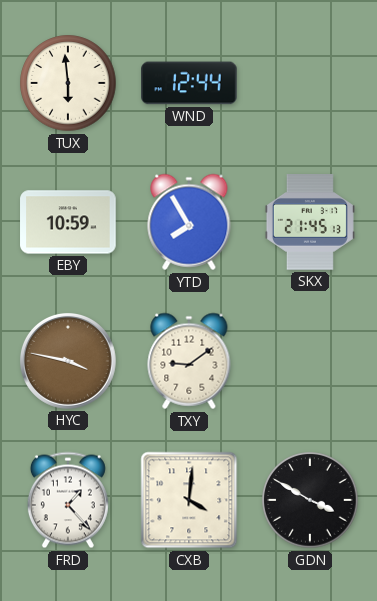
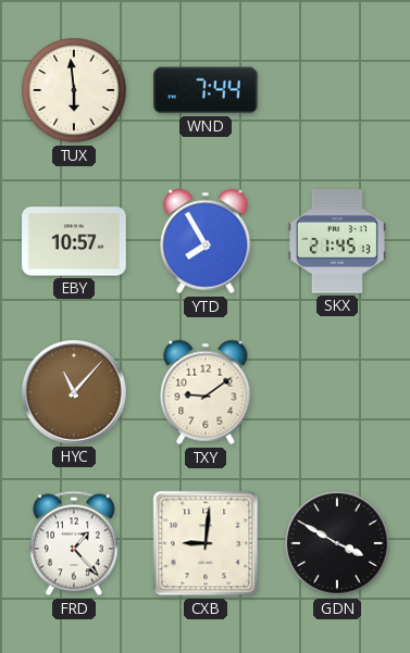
WND: 12:44 -> 7:44 (206, 90)
EBY: 10:59 -> 10:57 (74, 241)
HYC: 3:47 -> 11:07 (74, 392)
CXB: 4:01 -> 9:01 (206, 543)
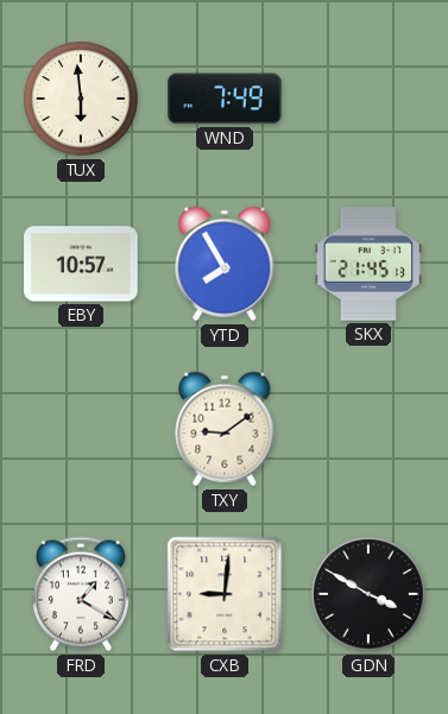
WND: 7:44 -> 7:49 (225, 99)
HYC: 11:07 -> none (74, 392)
FRD: 1:23 -> 1:20 (81, 594)
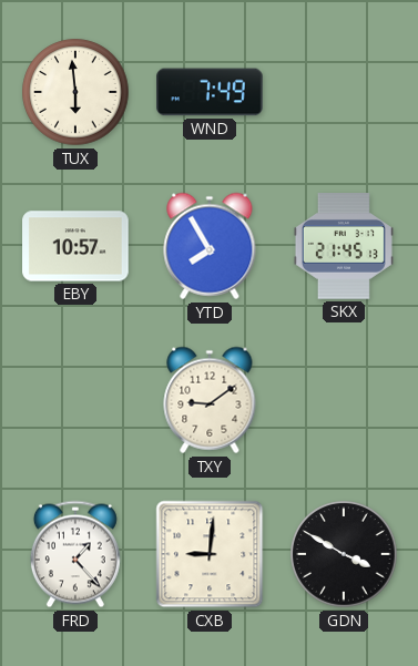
FRD: 1:20 -> 1:23 (75, 554)
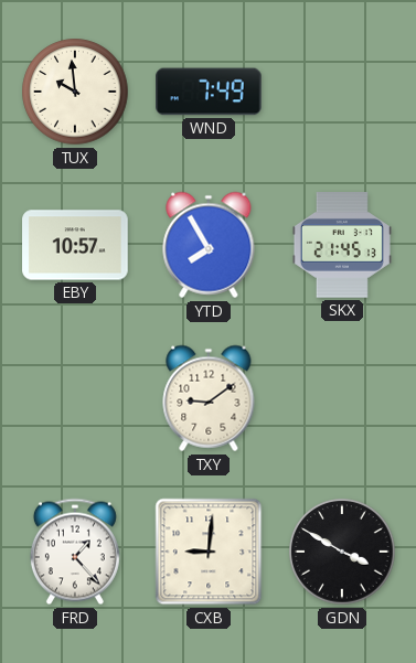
TUX: 5:59 -> 9:59 (75, 92)
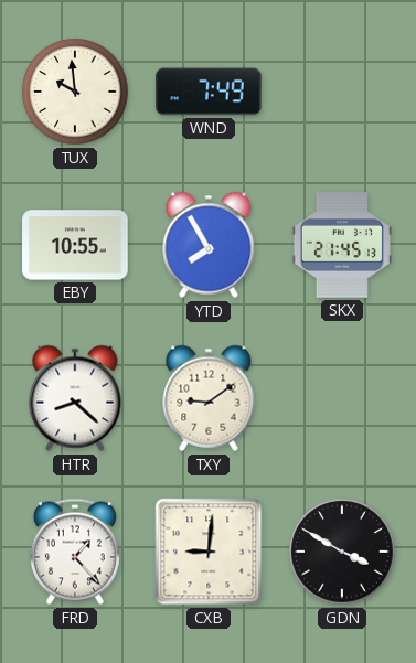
EBY: 10:57 -> 10:55 (75, 245)
HTR: none -> 8:22 (75, 398)
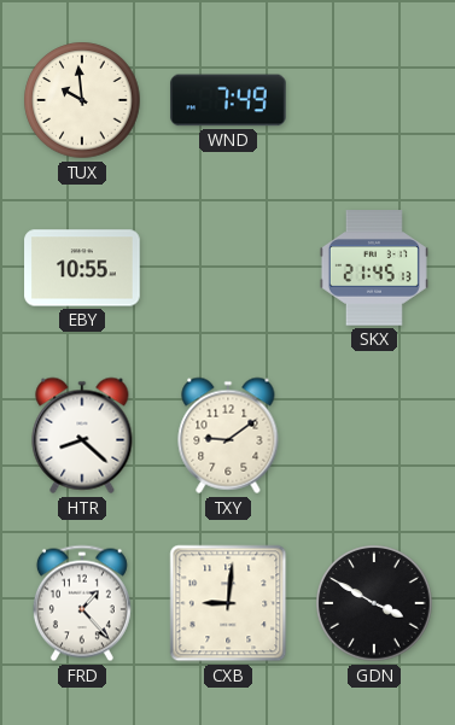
YTD: 7:55 -> none (209, 245)
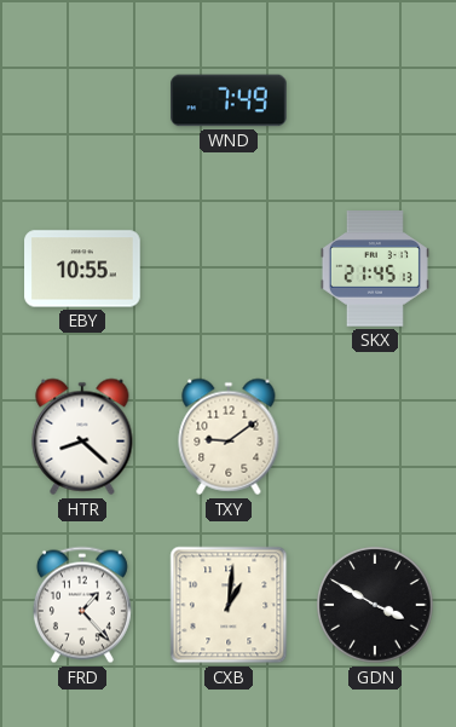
TUX: 9:59 -> none (82, 100)
CXB: 9:01 -> 1:01 (229, 605)
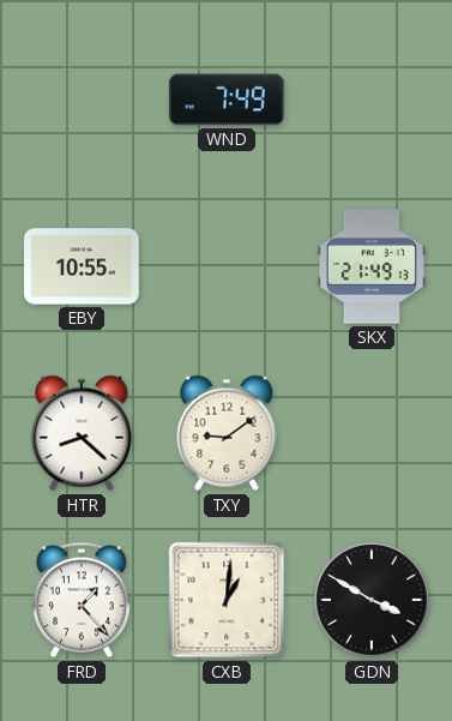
SKX: 21:45 -> 21:49 (372, 266)
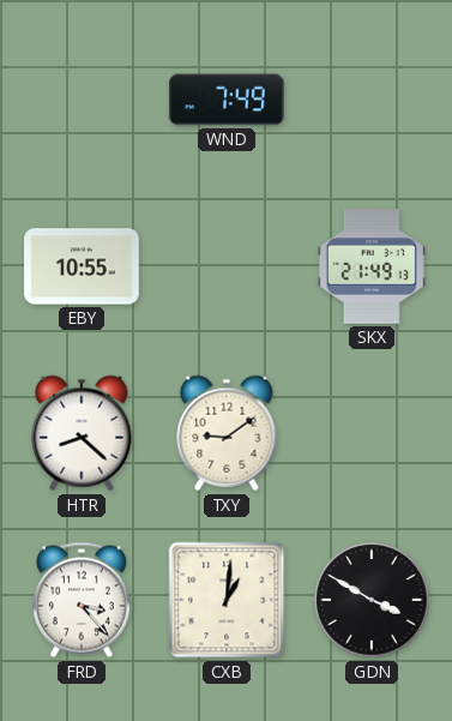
FRD: 1:23 -> 3:23 (82, 600)
